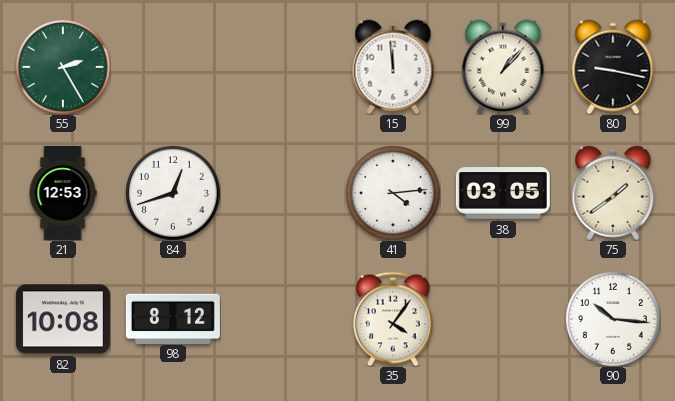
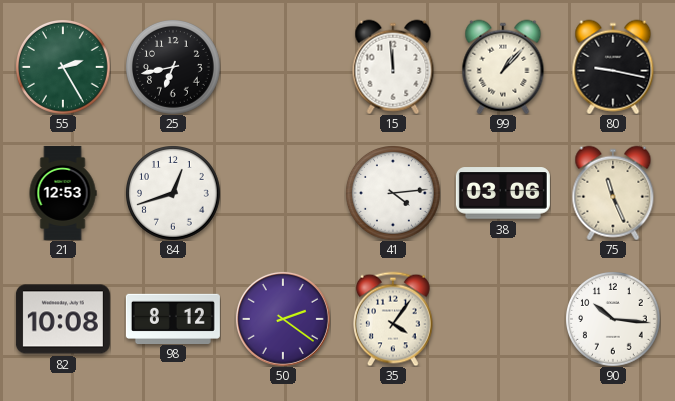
25: none -> 6:43 (173, 67)
38: 03:05 -> 03:06 (503, 193)
75: 1:39 -> 11:26 (613, 193)
50: none -> 2:21 (283, 319)
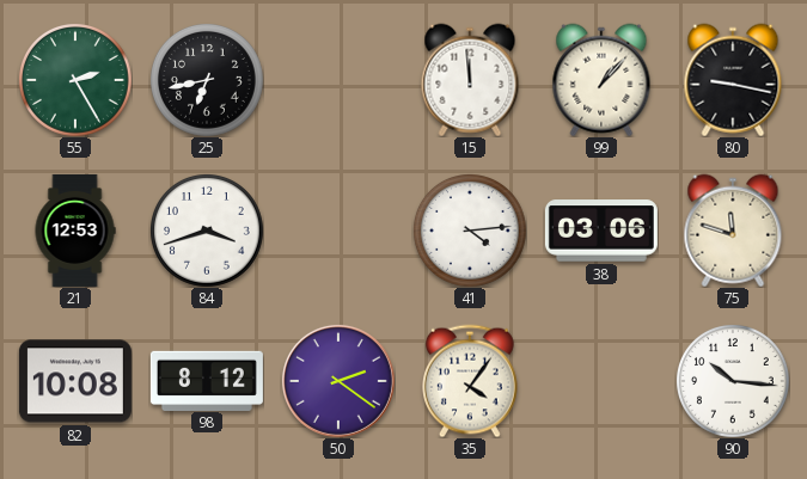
84: 12:42 -> 3:42 (207, 231)
75: 11:26 -> 11:48 (733, 231)
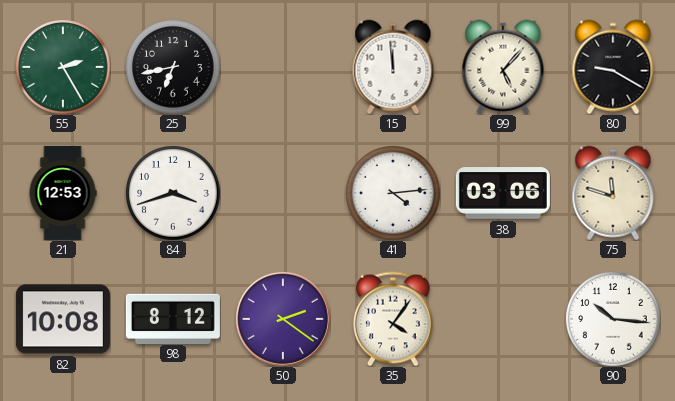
99: 1:07 -> 5:07 (503, 67)
80: 9:17 -> 9:20 (613, 67)
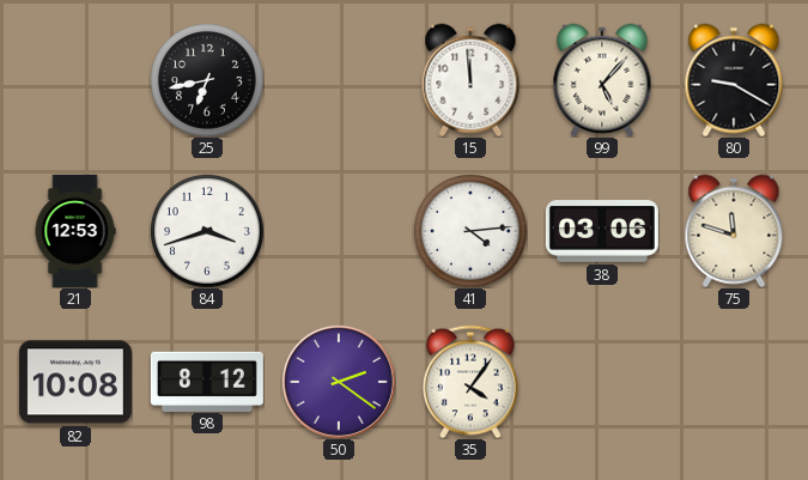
55: 2:25 -> none (63, 67)
90: 10:16 -> none (613, 319)
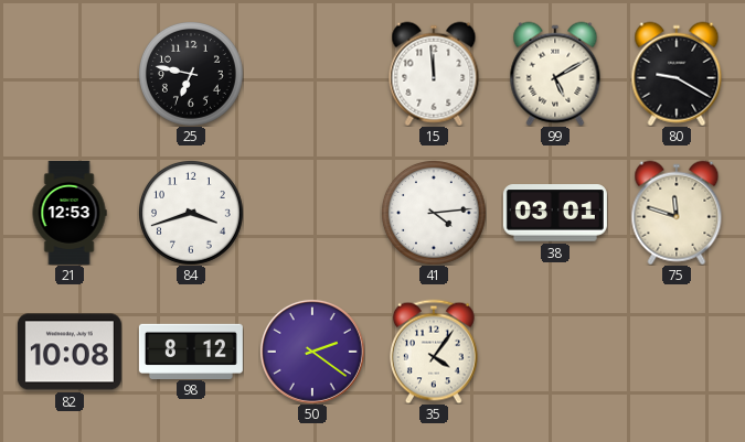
25: 6:43 -> 6:47 (191, 74)
99: 5:07 -> 5:10 (555, 74)
38: 03:06 -> 03:01 (555, 213)
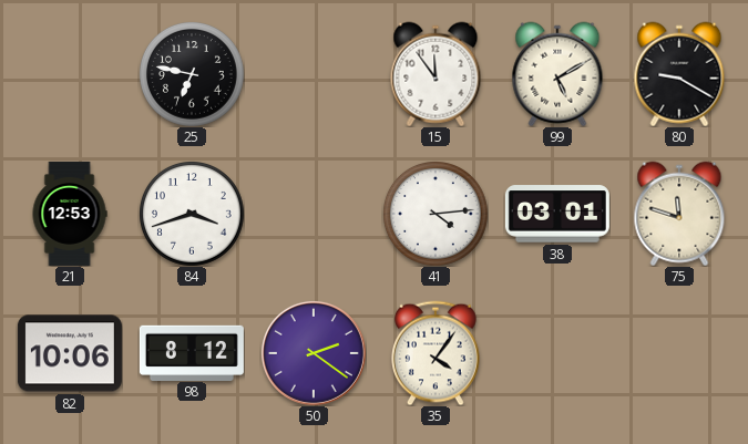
15: 11:59 -> 11:54 (436, 74)
82: 10:08 -> 10:06 (70, 353)
